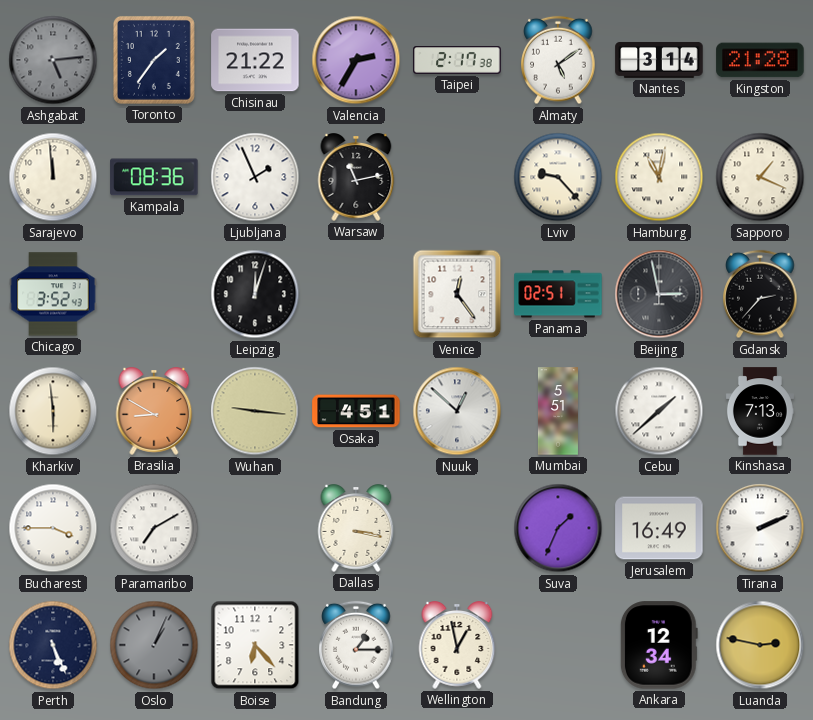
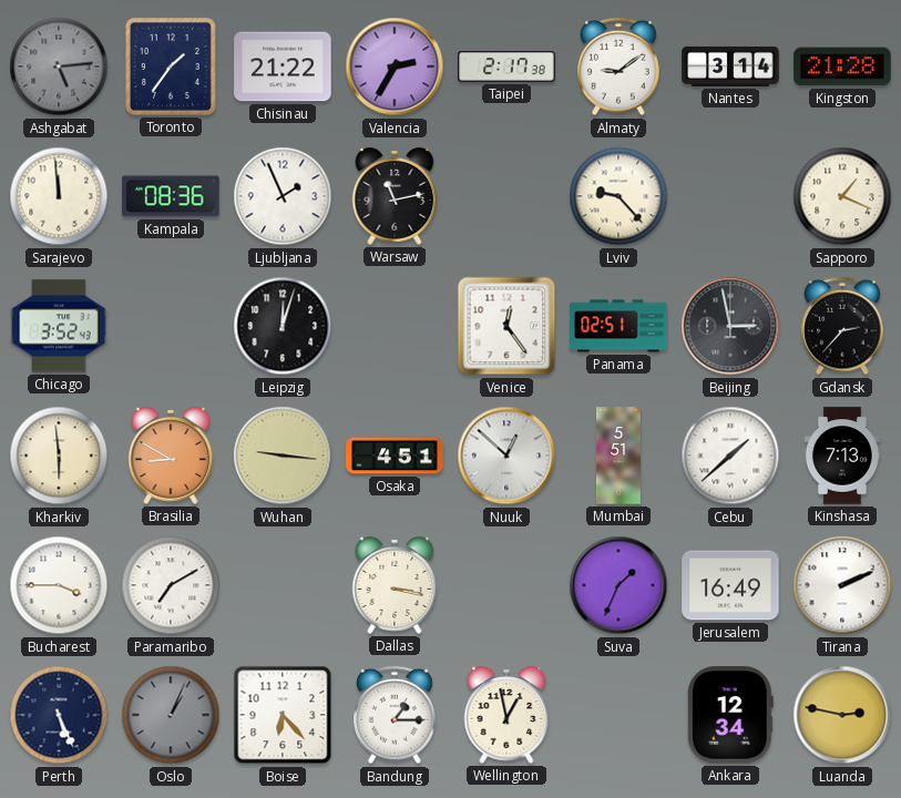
Almaty: 5:09 -> 9:09 (618, 66)
Hamburg: 11:02 -> none (659, 177)
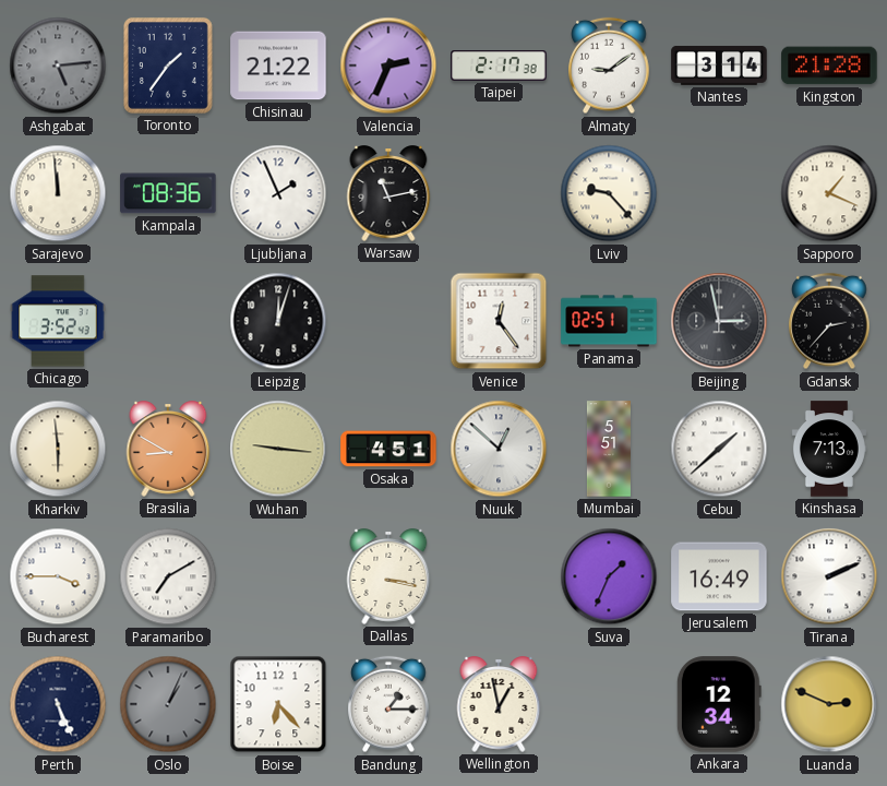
Valencia: 2:35 -> 2:34 (388, 65)
Luanda: 2:47 -> 2:49 (829, 704)
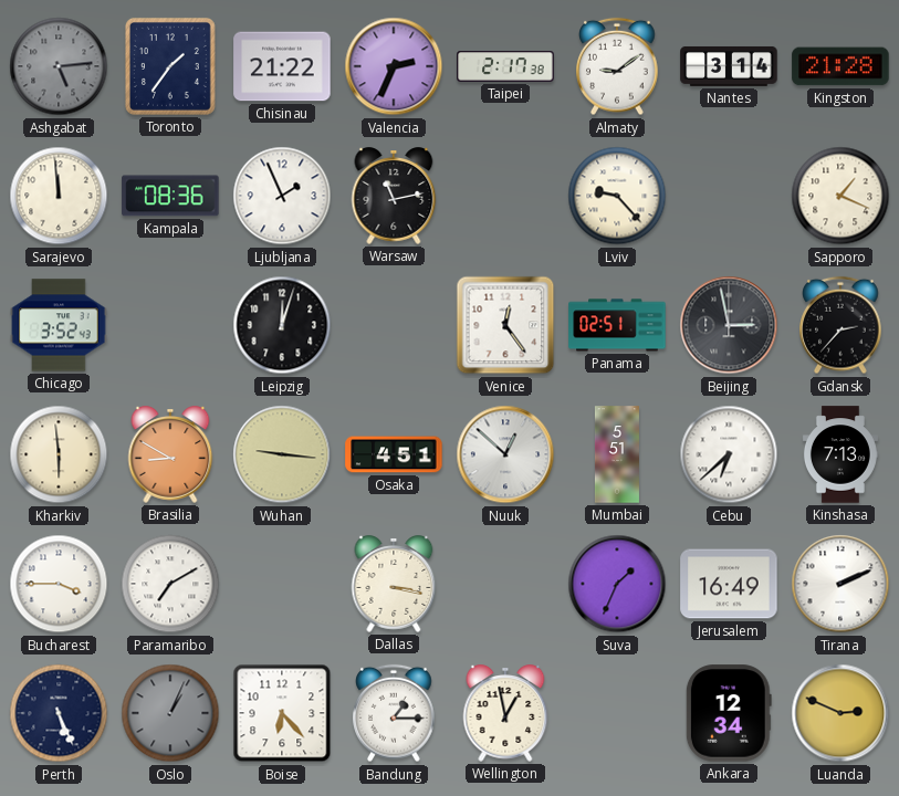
Cebu: 1:38 -> 6:38 (729, 454)
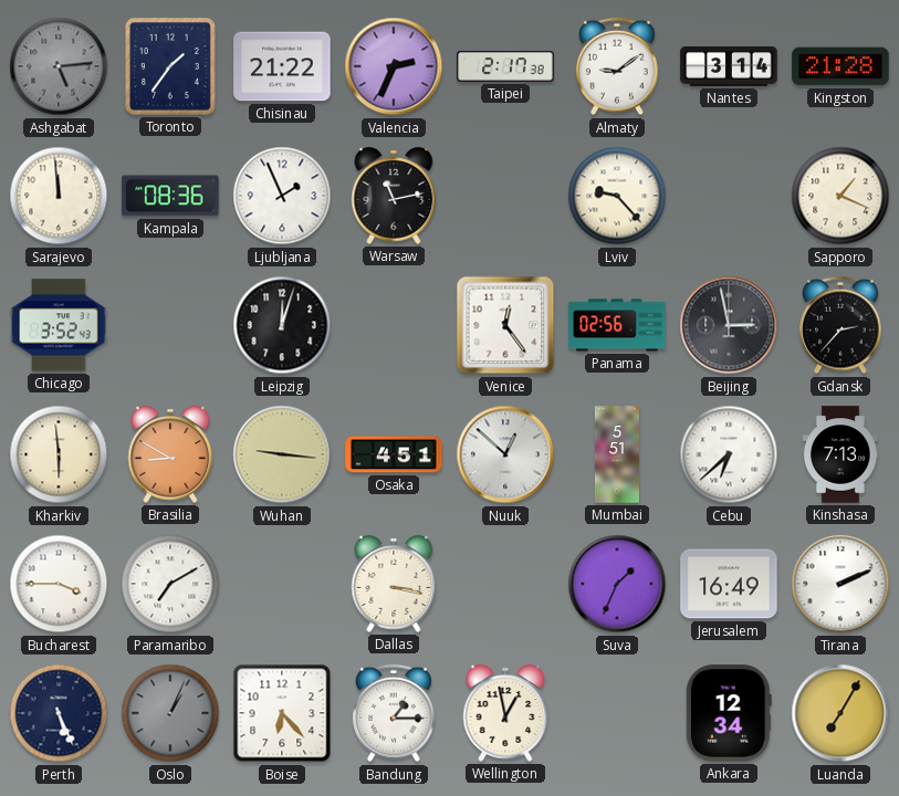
Panama: 02:51 -> 02:56 (617, 325)
Luanda: 2:49 -> 7:05 (840, 713)
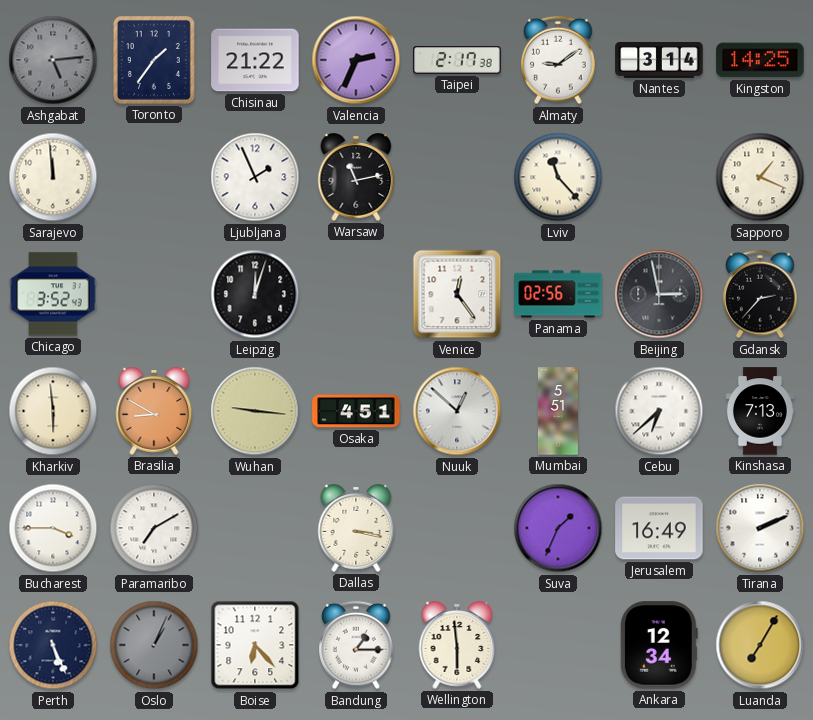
Kingston: 21:28 -> 14:25 (760, 60)
Kampala: 08:36 -> none (170, 196)
Lviv: 9:23 -> 11:23 (558, 177)
Wellington: 12:58 -> 5:59 (457, 645)
